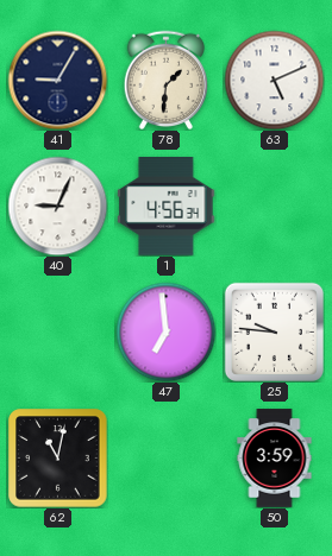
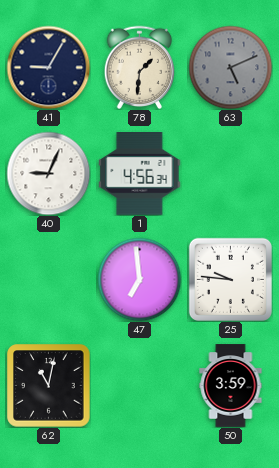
63 dial: white -> grey (230, 67)
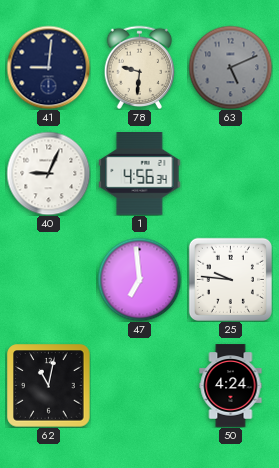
41: 9:05 -> 9:01 (48, 67)
78: 1:31 -> 9:31 (140, 67)
50: 3:59 -> 4:24 (231, 386)
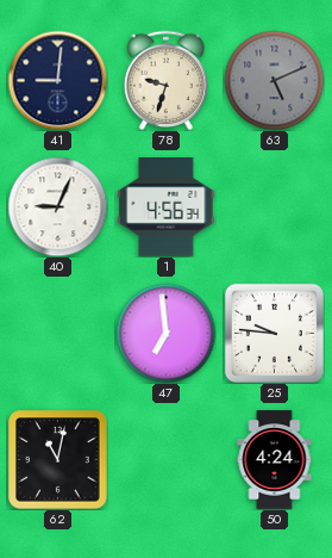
78: 9:31 -> 9:33 (167, 80)
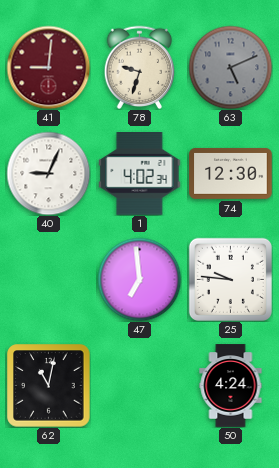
41 dial: navy -> burgundy (48, 67)
1: 4:56 -> 4:02 (140, 174)
74: none -> 12:30 (231, 173)
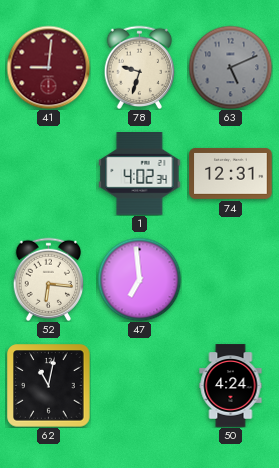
40: 9:04 -> none (48, 173)
74: 12:30 -> 12:31 (231, 173)
52: none -> 6:16 (49, 279)
25: 9:46 -> none (230, 279)
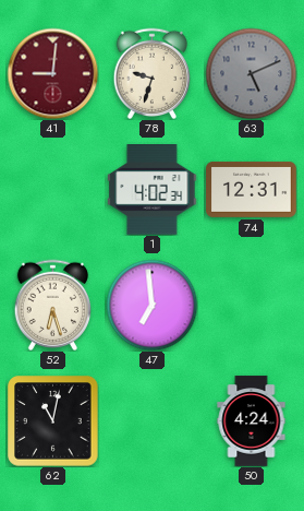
52: 6:16 -> 6:27 (53, 305)
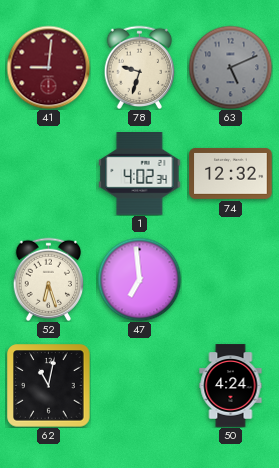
74: 12:31 -> 12:32 (231, 173)
